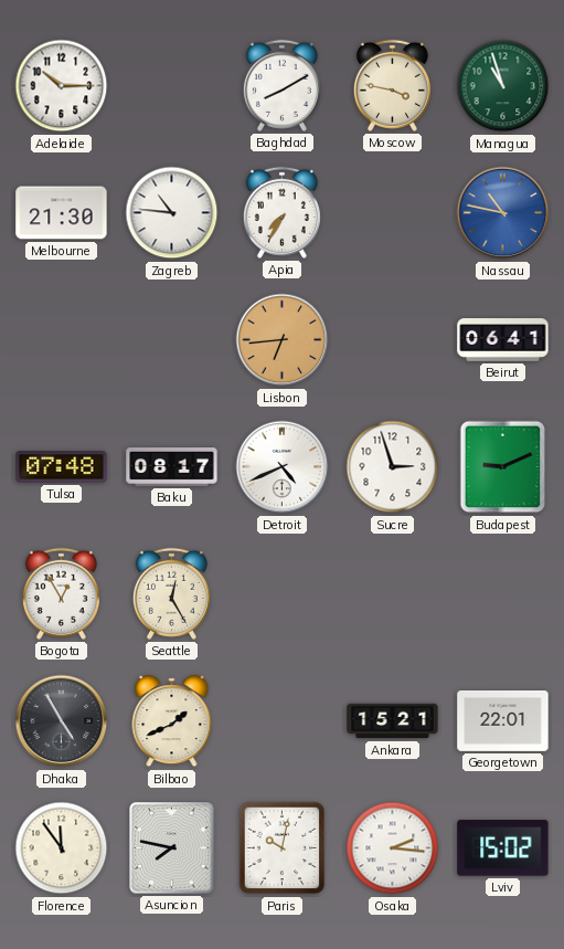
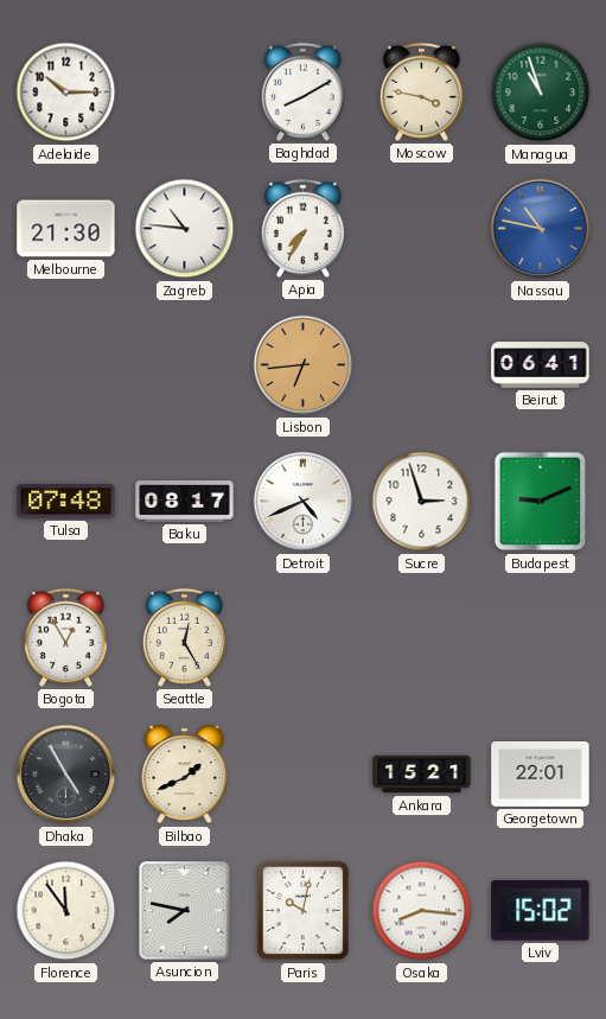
Osaka: 2:16 -> 8:16 (422, 911)
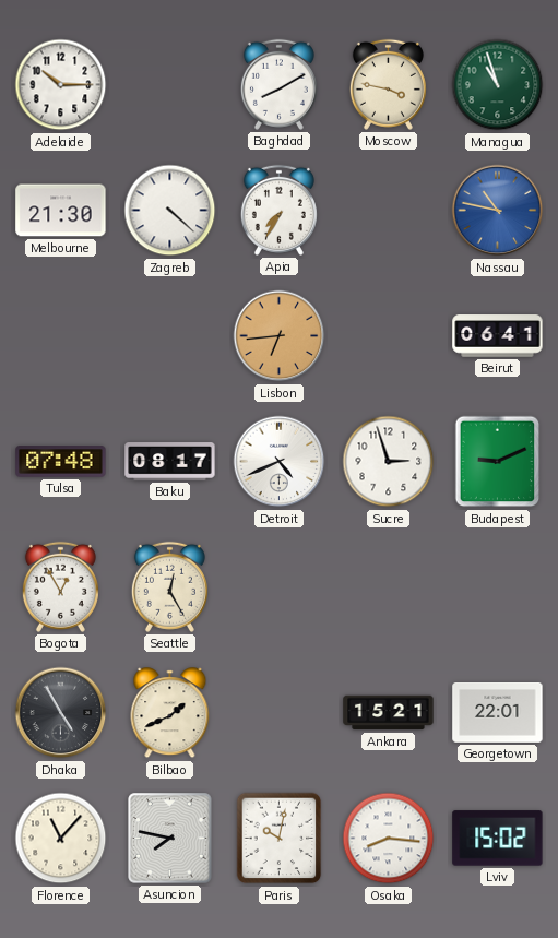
Zagreb: 10:46 -> 4:22 (170, 211)
Florence: 11:54 -> 11:07 (61, 839)
